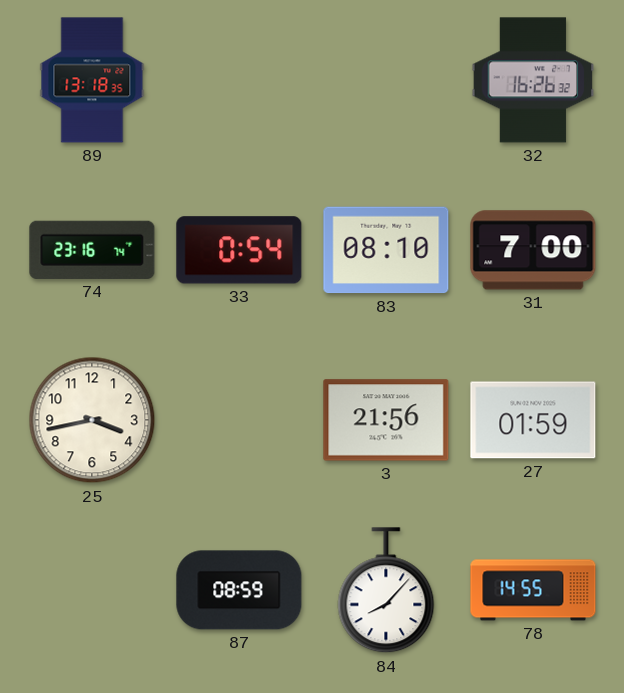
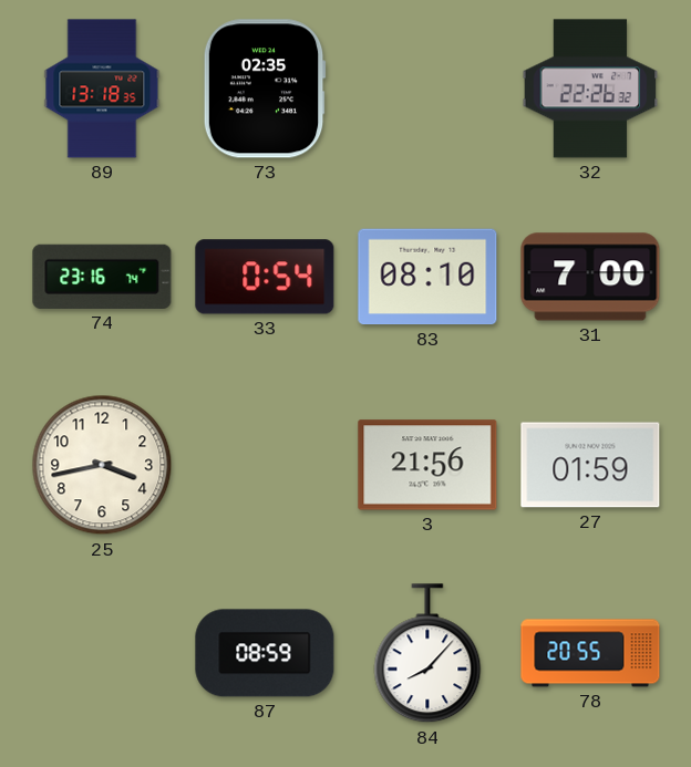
73: none -> 02:35 (265, 89)
32: 16:26 -> 22:26 (590, 89)
78: 14:55 -> 20:55 (590, 653)
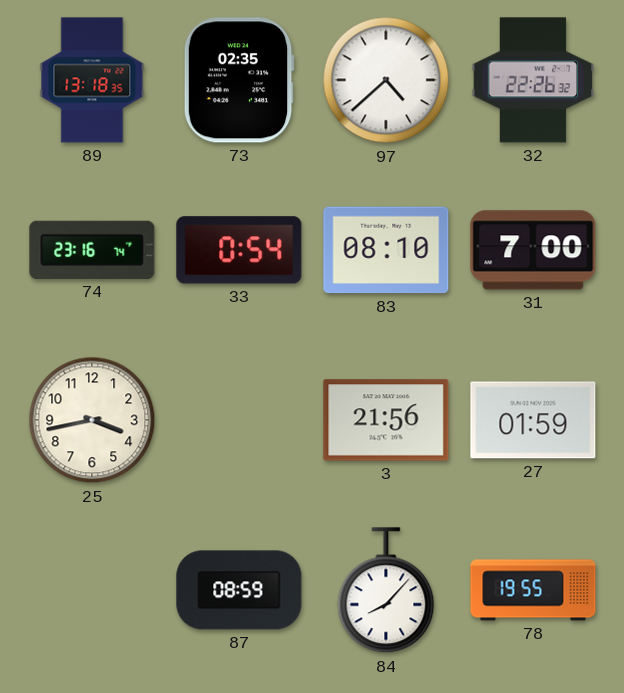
97: none -> 4:38 (386, 80)
78: 20:55 -> 19:55 (533, 590)
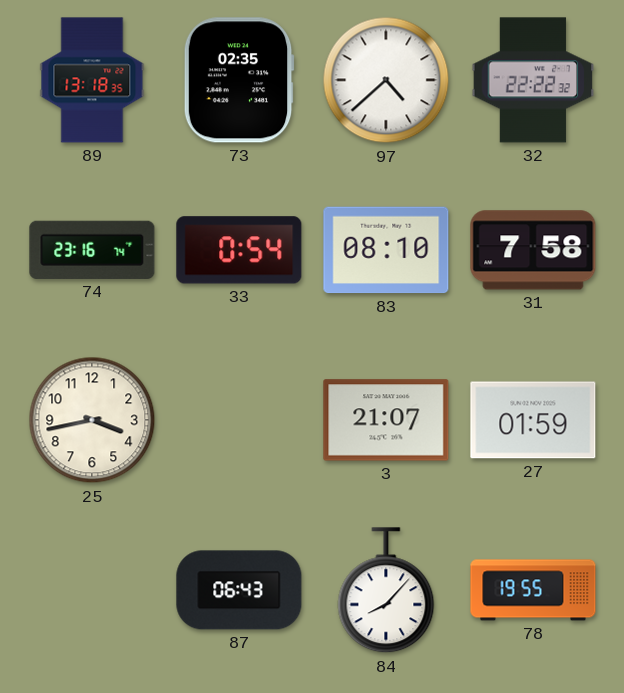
32: 22:26 -> 22:22 (533, 80)
31: 7:00 -> 7:58 (533, 250)
3: 21:56 -> 21:07 (386, 420)
87: 08:59 -> 06:43 (239, 590)
